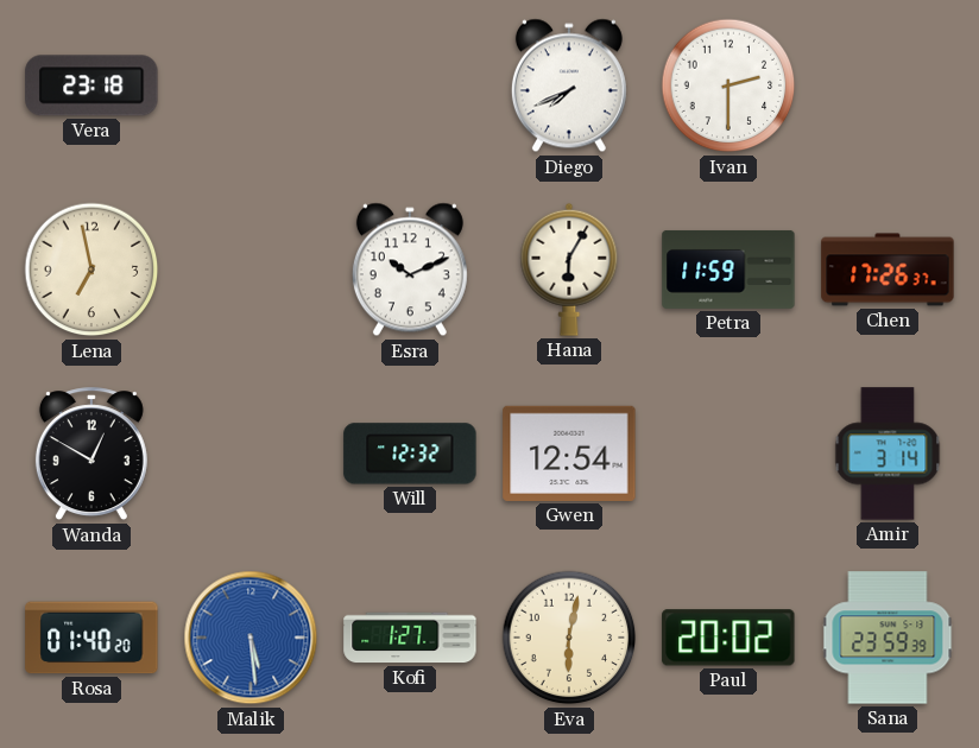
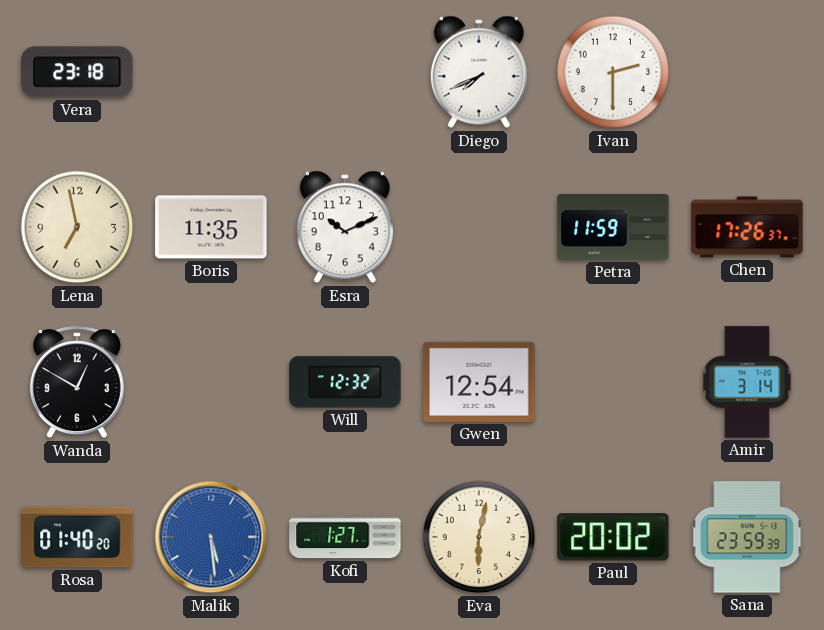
Boris: none -> 11:35 (211, 227)
Hana: 6:05 -> none (569, 270)
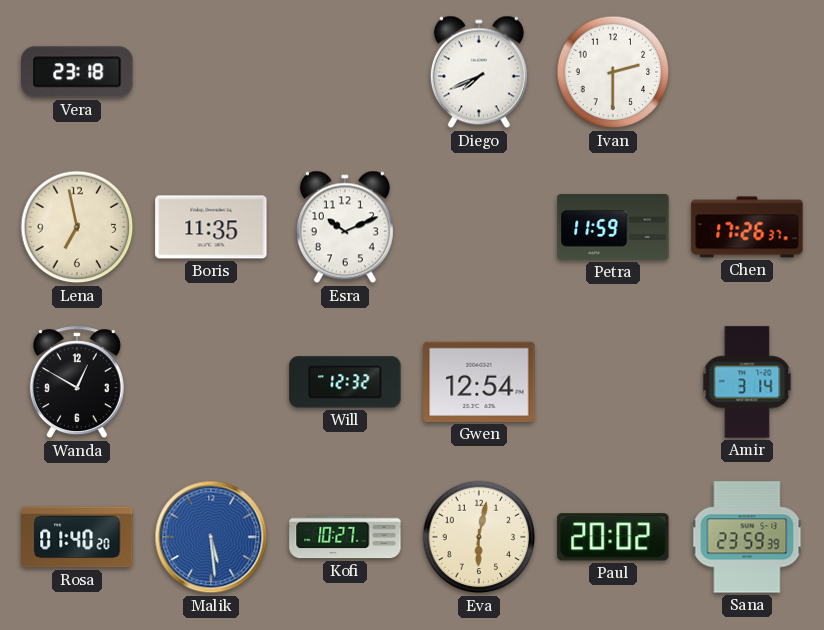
Kofi: 1:27 -> 10:27 (345, 537)
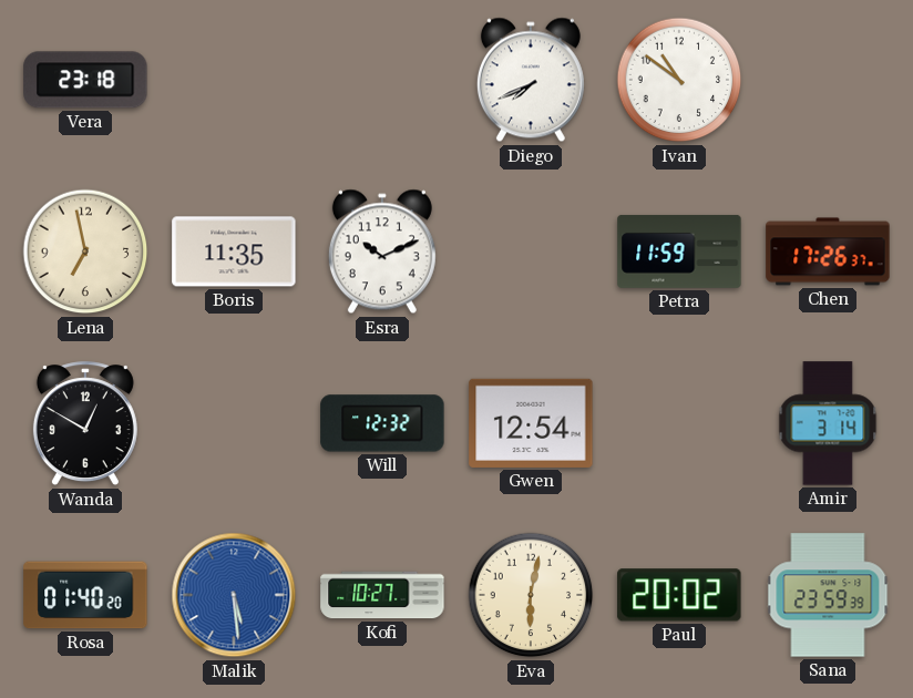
Ivan: 2:30 -> 10:51 (679, 80)
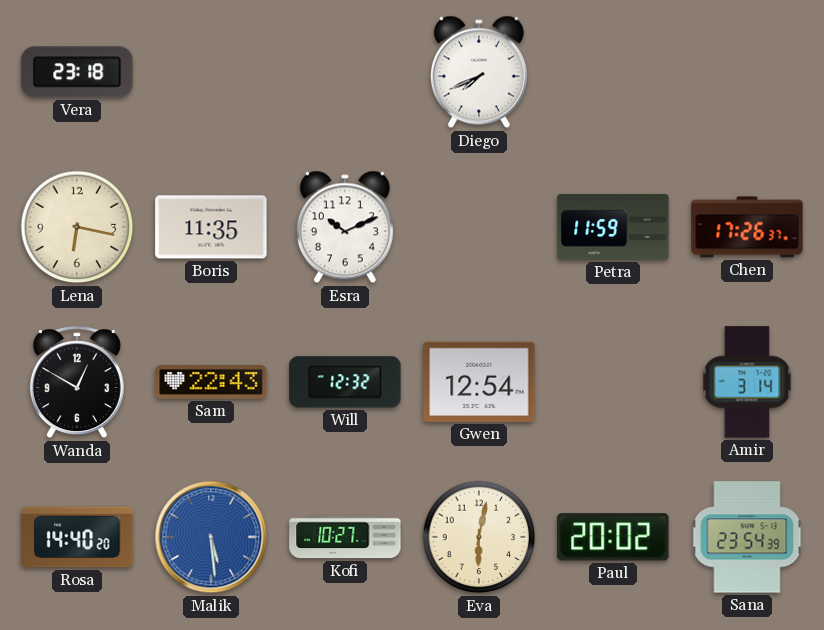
Ivan: 10:51 -> none (679, 80)
Lena: 6:58 -> 6:17 (77, 227)
Sam: none -> 22:43 (211, 383)
Rosa: 01:40 -> 14:40 (77, 537)
Sana: 23:59 -> 23:54 (747, 537)
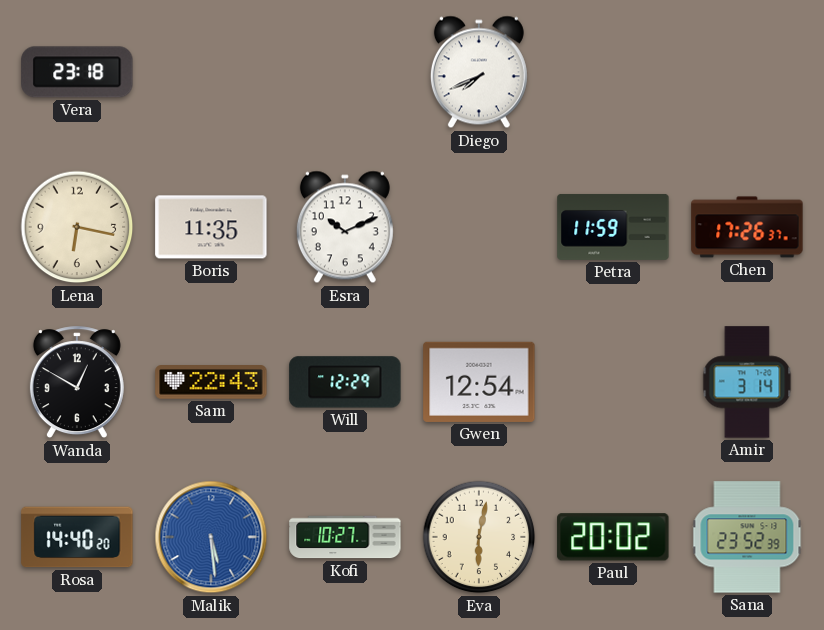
Will: 12:32 -> 12:29 (345, 382)
Sana: 23:54 -> 23:52 (747, 537)
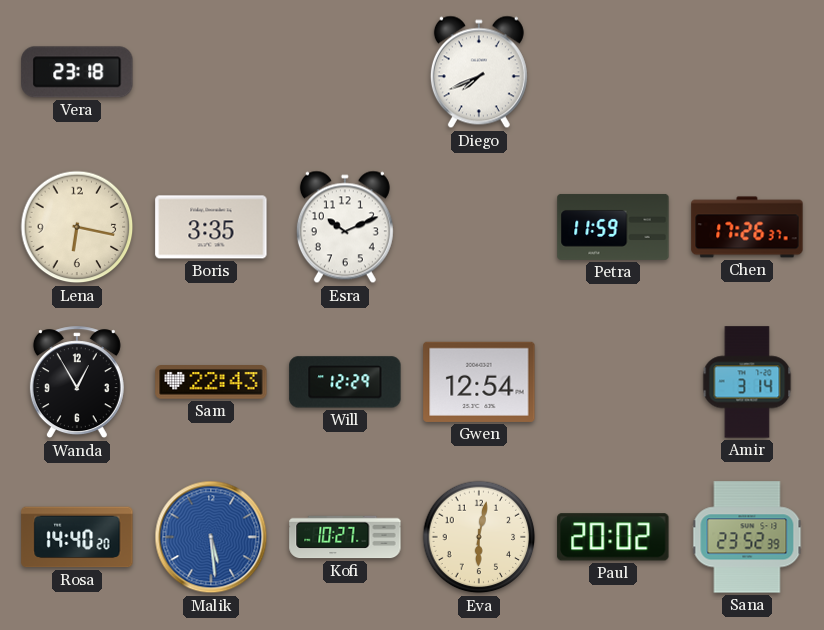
Boris: 11:35 -> 3:35 (211, 227)
Wanda: 12:50 -> 12:55 (77, 383)
